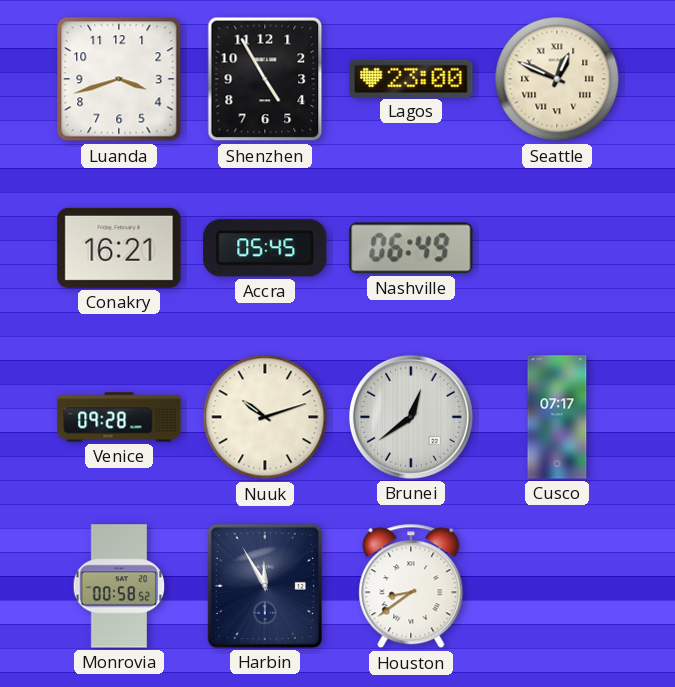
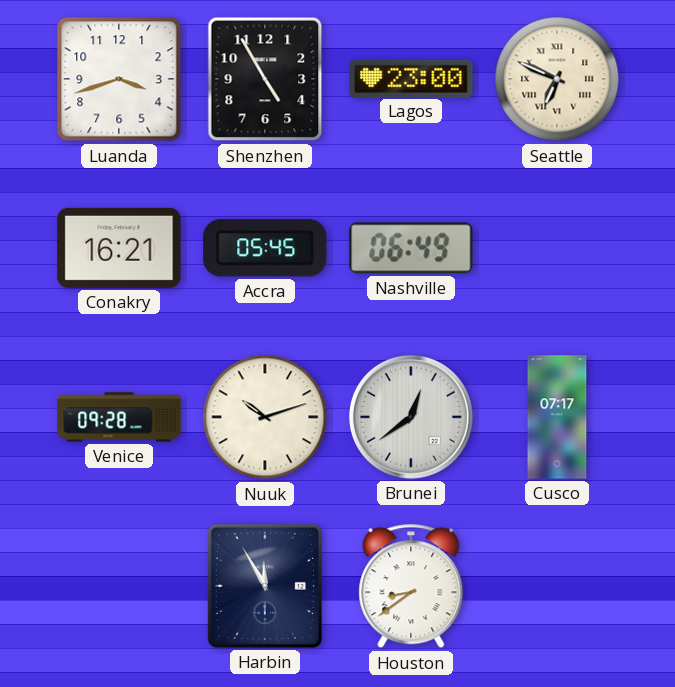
Seattle: 12:49 -> 6:49 (557, 79)
Monrovia: 00:58 -> none (119, 586)
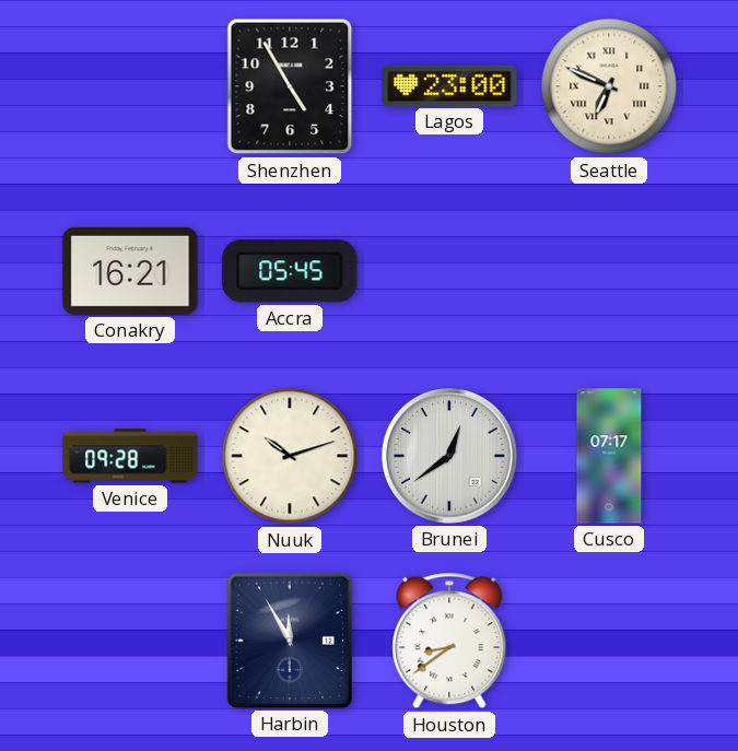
Luanda: 3:42 -> none (119, 79)
Nashville: 06:49 -> none (411, 248)
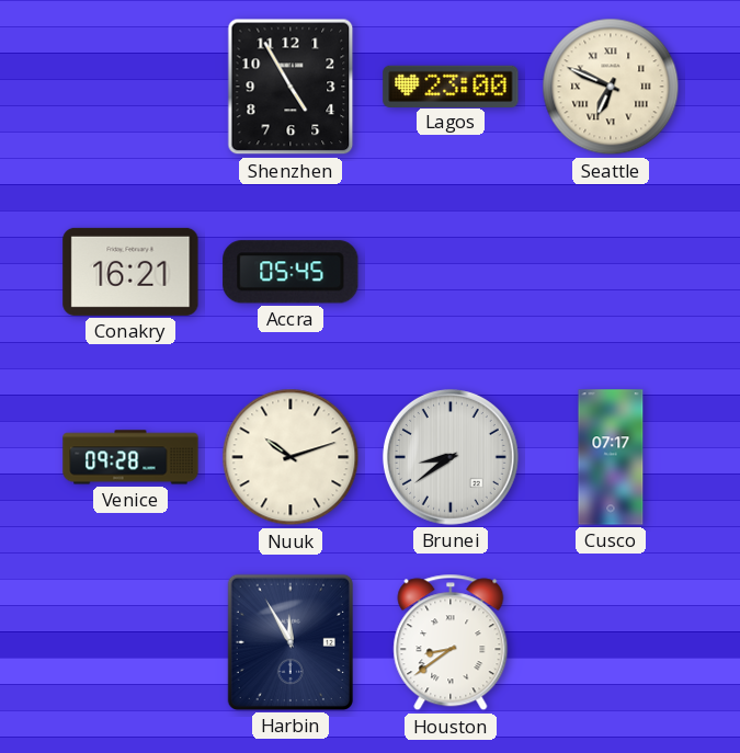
Brunei: 12:39 -> 8:39 (451, 457)
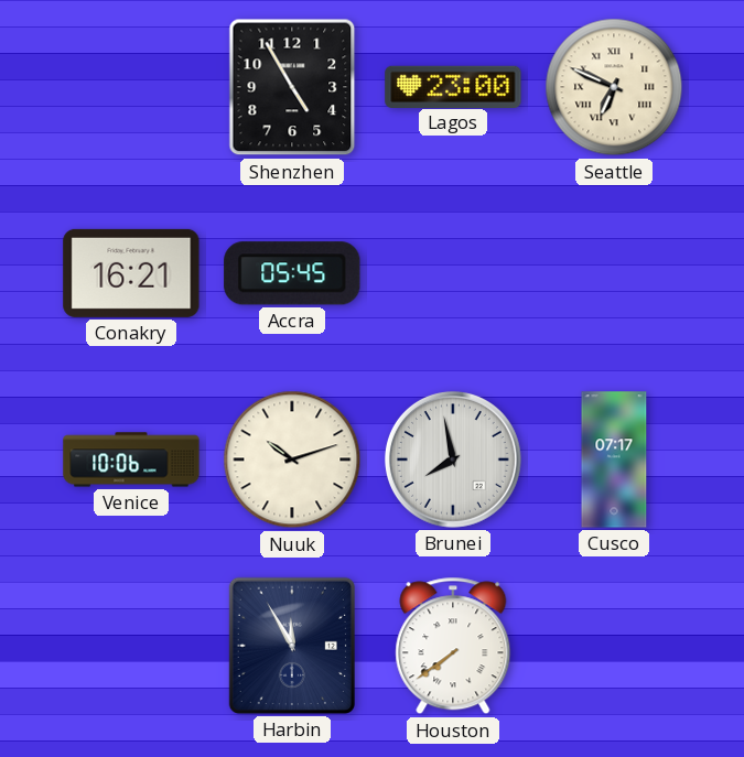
Venice: 09:28 -> 10:06 (131, 459)
Brunei: 8:39 -> 7:58 (453, 459)
Houston: 8:39 -> 7:39 (453, 646)
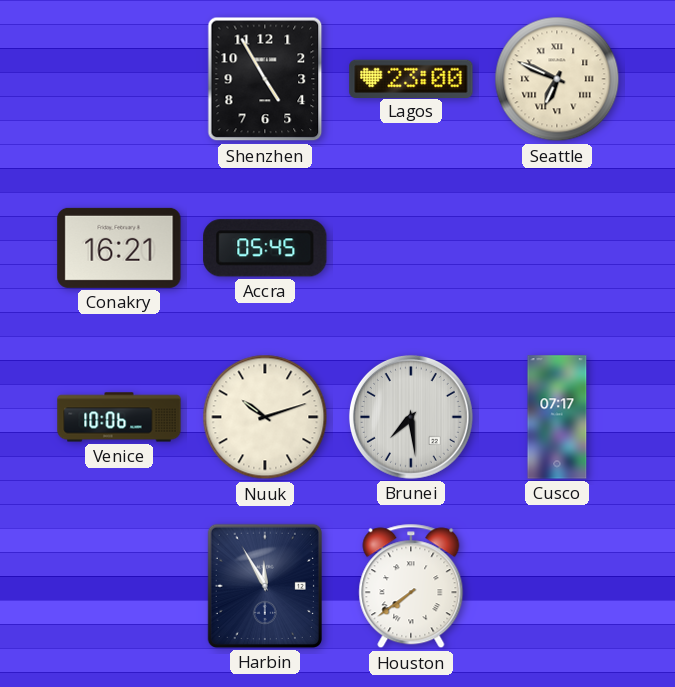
Brunei: 7:58 -> 7:29 (411, 417)
